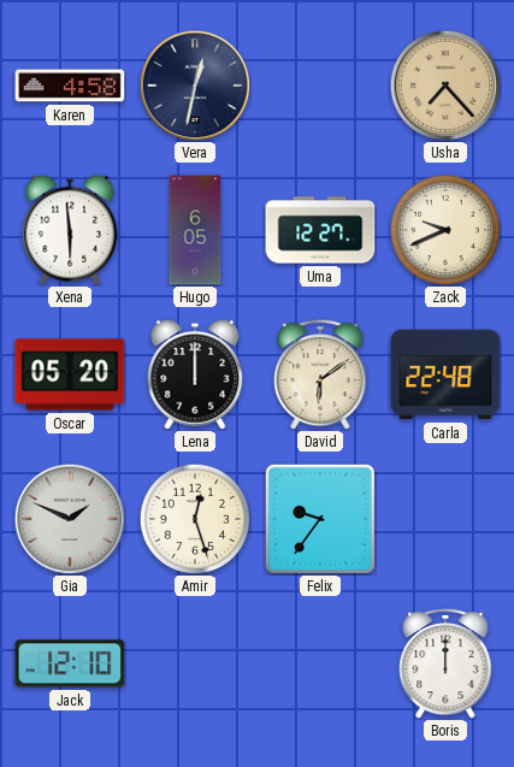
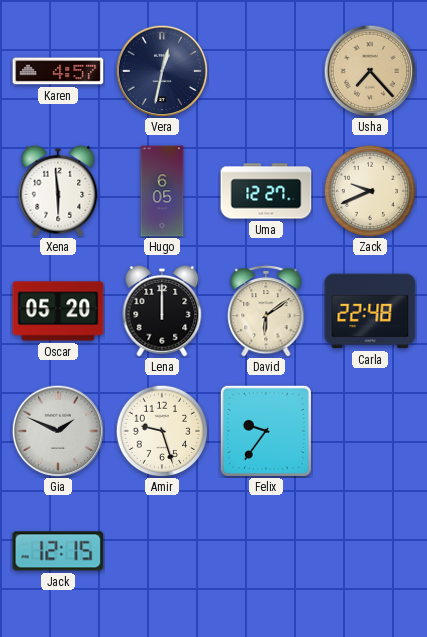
Karen: 4:58 -> 4:57 (58, 71)
Amir: 12:27 -> 9:27 (162, 431)
Jack: 12:10 -> 12:15 (58, 551)
Boris: 12:00 -> none (445, 663)
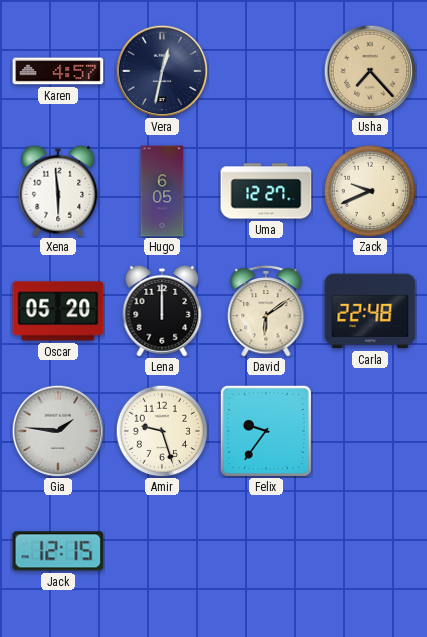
Gia: 1:49 -> 1:46 (58, 431)
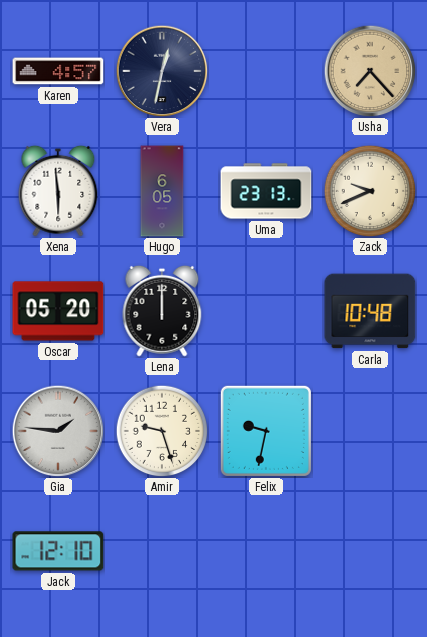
Uma: 12:27 -> 23:13 (266, 191)
David: 6:09 -> none (266, 311)
Carla: 22:48 -> 10:48 (370, 311)
Felix: 9:36 -> 9:32 (266, 431)
Jack: 12:15 -> 12:10 (58, 551)
